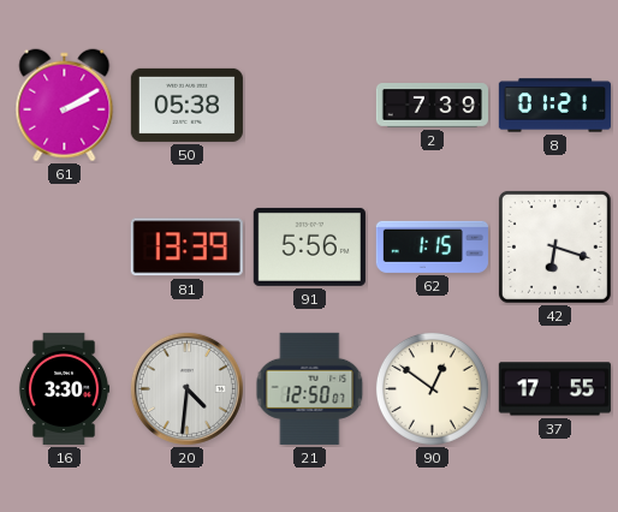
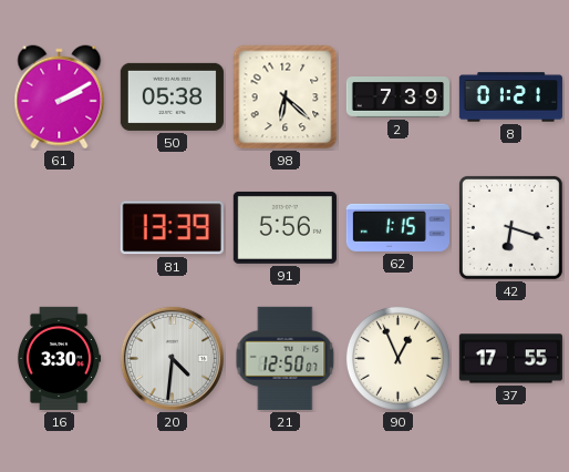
98: none -> 6:22 (286, 98)
90: 12:51 -> 12:56 (397, 358)
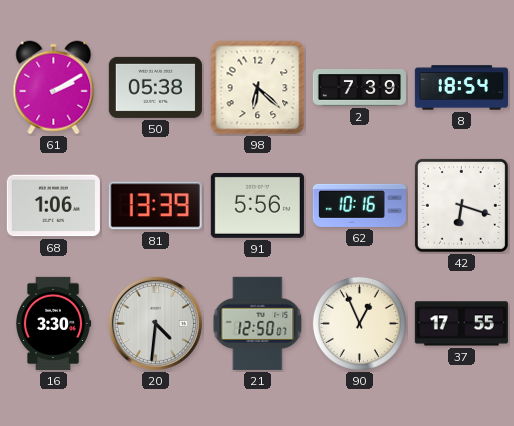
8: 01:21 -> 18:54 (461, 88)
68: none -> 1:06 (53, 206)
62: 1:15 -> 10:16 (359, 205)
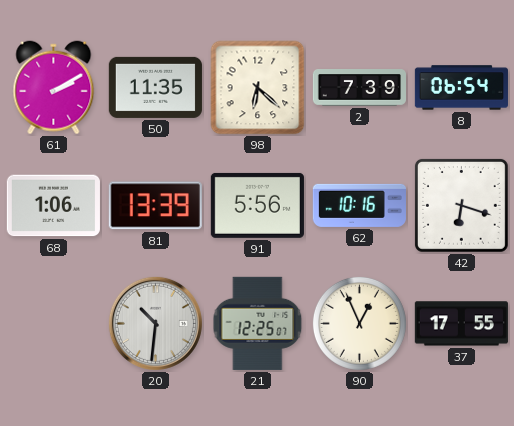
50: 05:38 -> 11:35 (155, 87)
8: 18:54 -> 06:54 (461, 88)
16: 3:30 -> none (53, 323)
20: 4:31 -> 10:31 (155, 323)
21: 12:50 -> 12:25 (258, 323)
